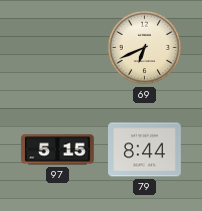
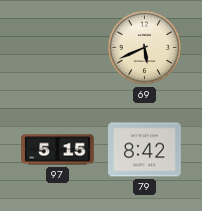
69: 6:41 -> 5:41 (145, 48)
79: 8:44 -> 8:42 (145, 150)
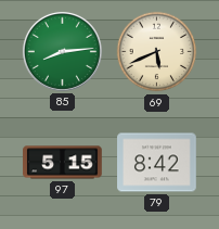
85: none -> 8:14 (62, 51)
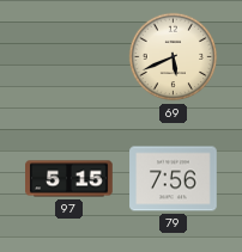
85: 8:14 -> none (62, 51)
79: 8:42 -> 7:56 (174, 179)
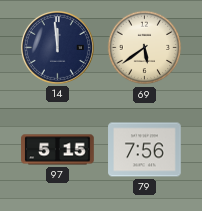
14: none -> 11:59 (57, 47)
69: 5:41 -> 5:39 (145, 48)
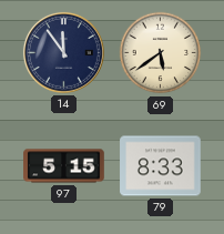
14: 11:59 -> 11:54 (63, 52)
79: 7:56 -> 8:33 (161, 166)
